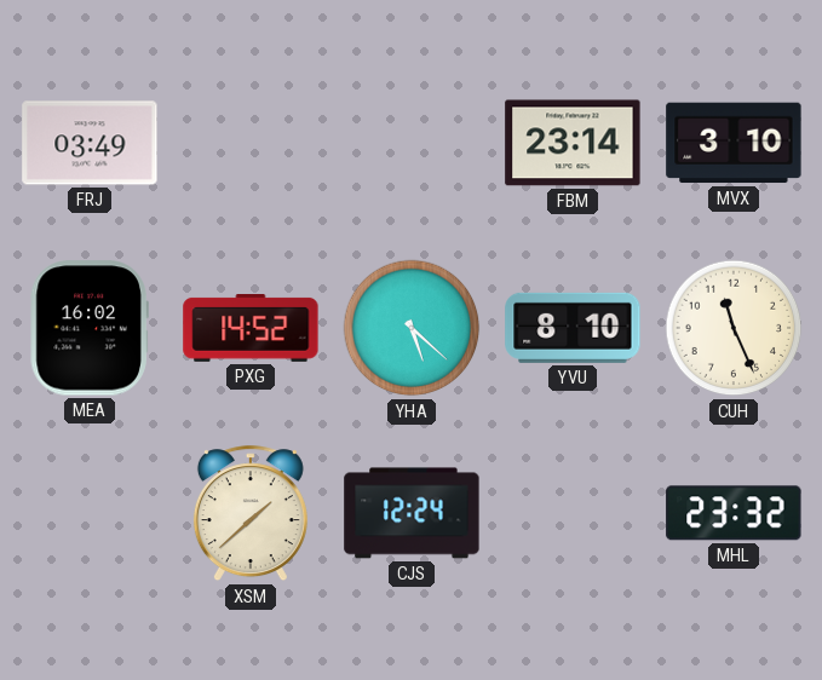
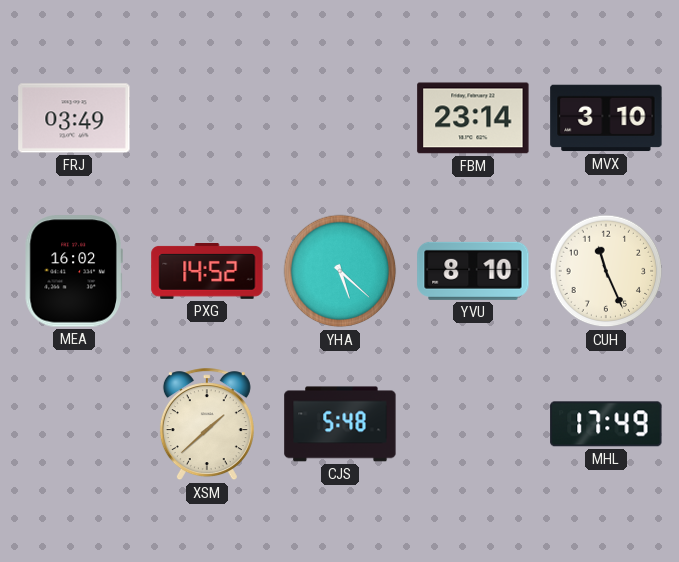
CJS: 12:24 -> 5:48 (340, 424)
MHL: 23:32 -> 17:49 (606, 424)
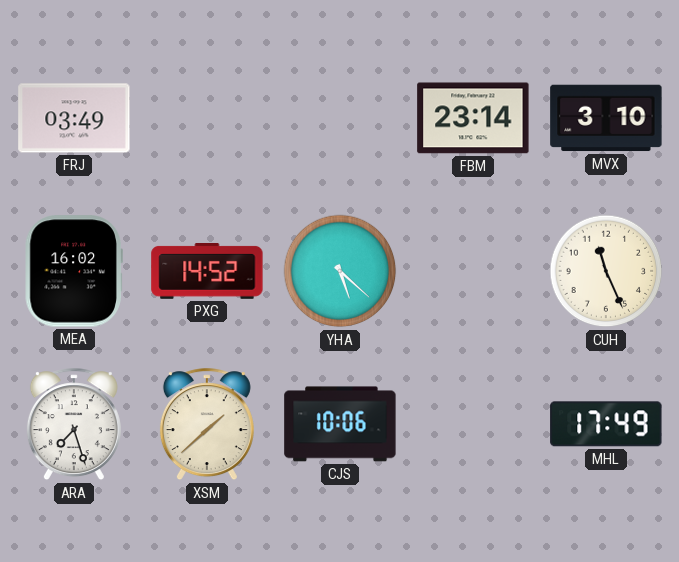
YVU: 8:10 -> none (473, 271)
ARA: none -> 7:27 (74, 425)
CJS: 5:48 -> 10:06 (340, 424)
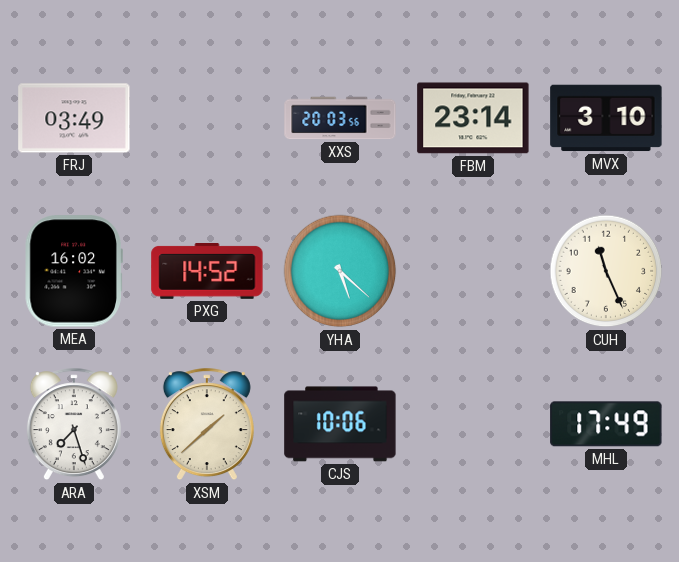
XXS: none -> 20:03 (340, 118)
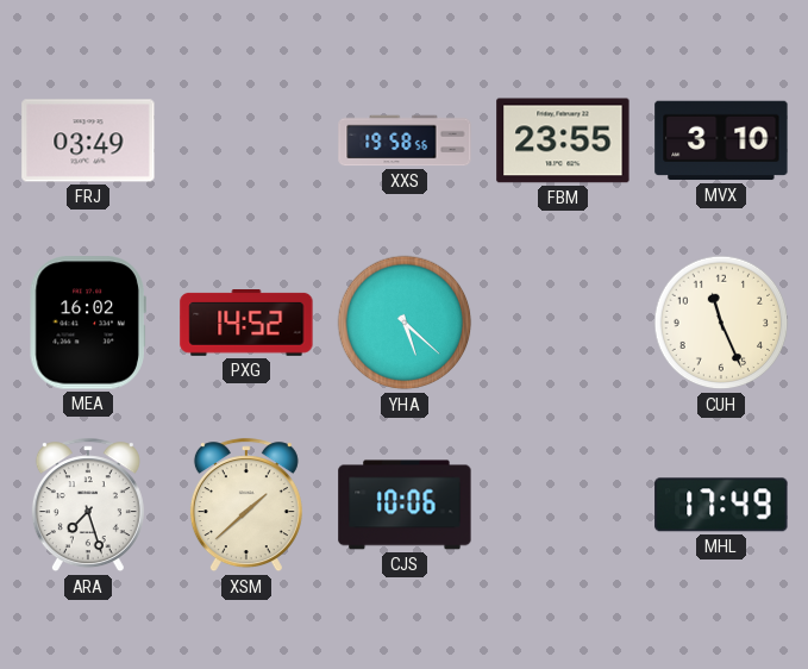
XXS: 20:03 -> 19:58 (405, 140)
FBM: 23:14 -> 23:55 (563, 140)
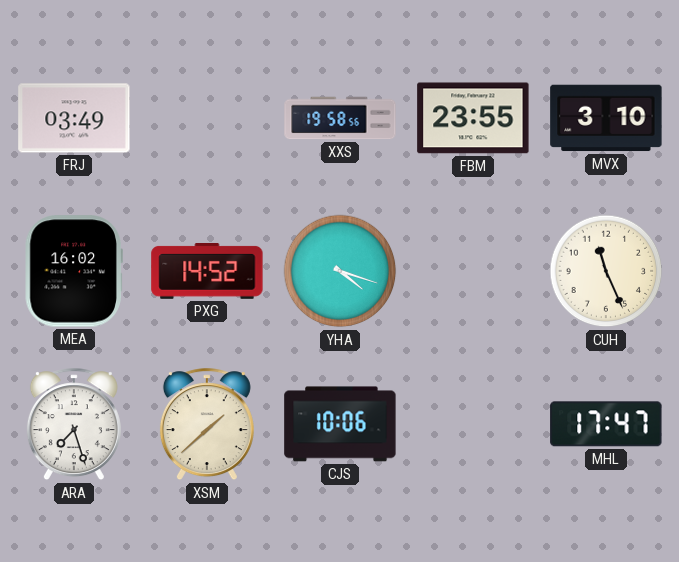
YHA: 5:22 -> 4:18 (340, 271)
MHL: 17:49 -> 17:47 (606, 424)
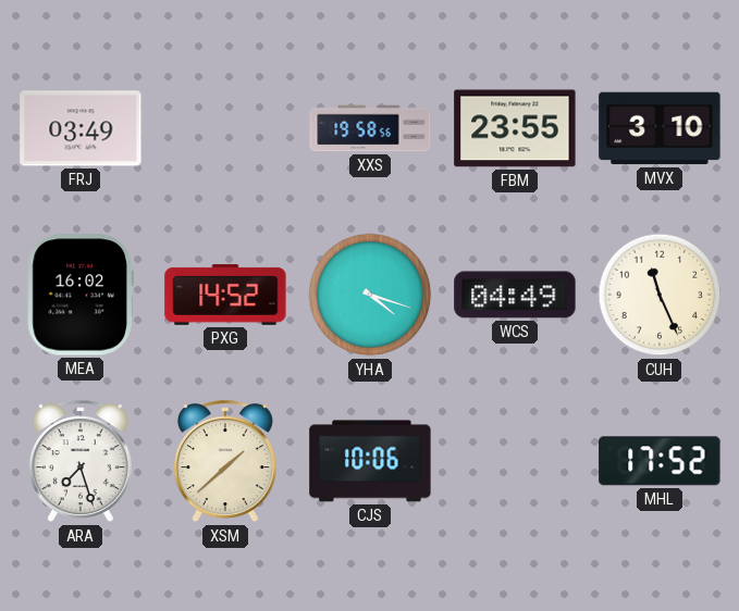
WCS: none -> 04:49 (515, 295)
MHL: 17:47 -> 17:52 (660, 461)
